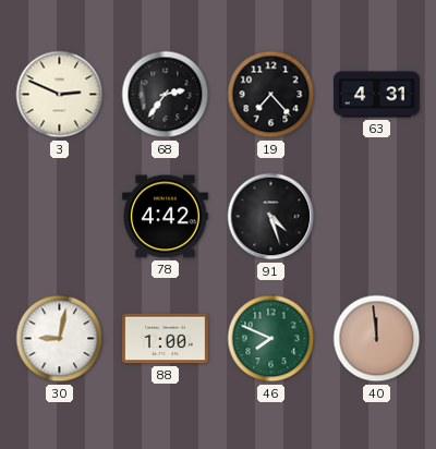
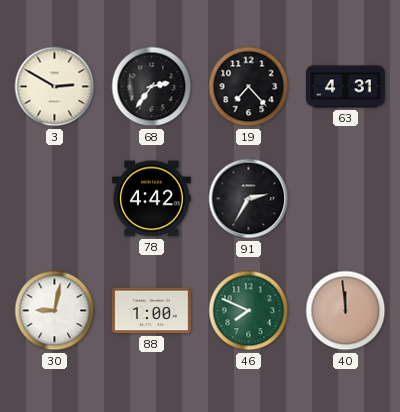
3: 2:49 -> 2:50 (55, 87)
91: 4:27 -> 2:35 (249, 199)
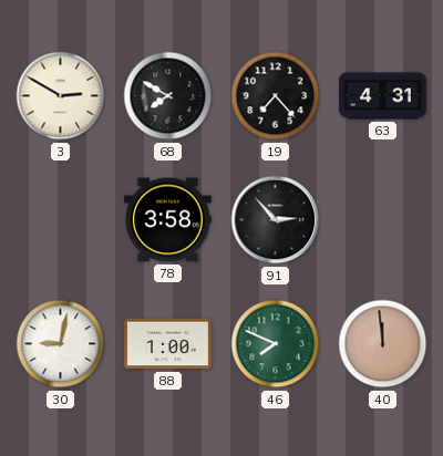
68: 2:36 -> 7:50 (168, 96)
78: 4:42 -> 3:58 (168, 220)
91: 2:35 -> 2:53 (276, 220)
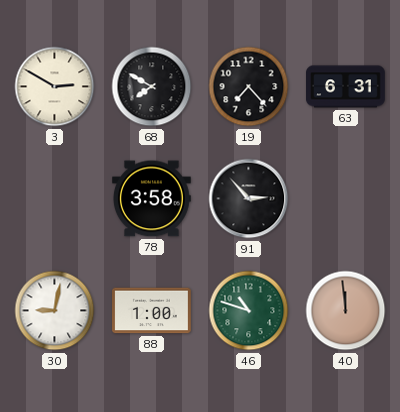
63: 4:31 -> 6:31 (346, 87)
46: 7:49 -> 10:48 (249, 311)
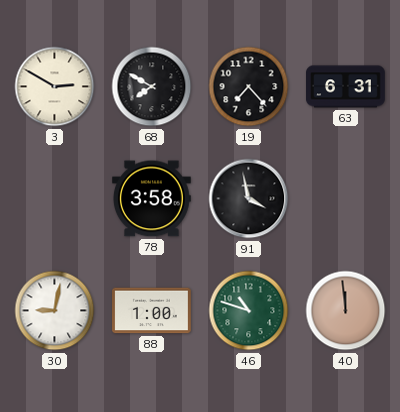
91: 2:53 -> 3:58 (249, 199)
